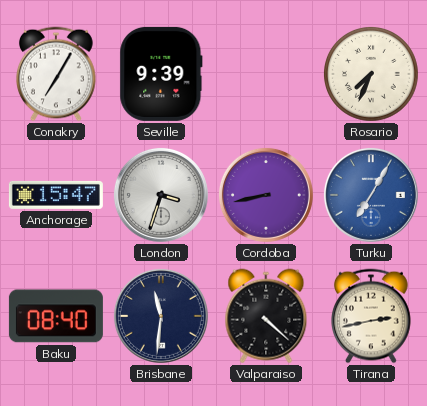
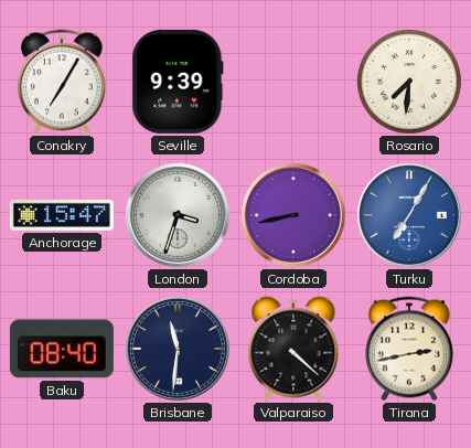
Rosario: 7:34 -> 7:31 (410, 83)
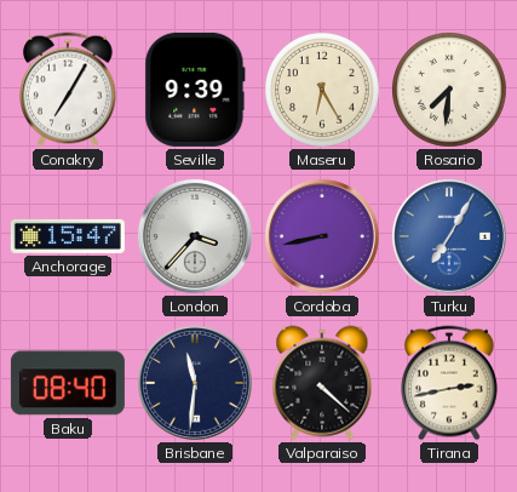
Maseru: none -> 6:25 (323, 91)
London: 3:33 -> 3:37 (195, 236)
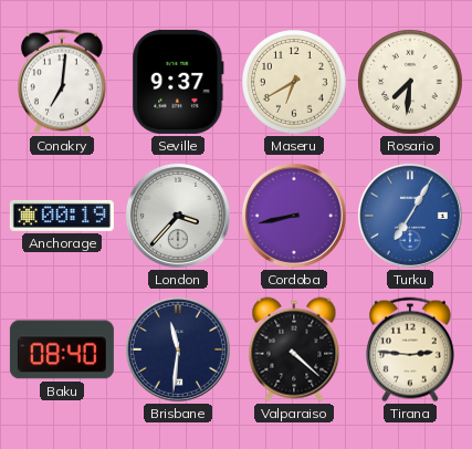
Conakry: 7:05 -> 7:01 (63, 82)
Seville: 9:39 -> 9:37 (178, 82)
Maseru: 6:25 -> 6:40 (295, 83)
Anchorage: 15:47 -> 00:19 (62, 216)
Tirana: 2:43 -> 2:46 (411, 349)
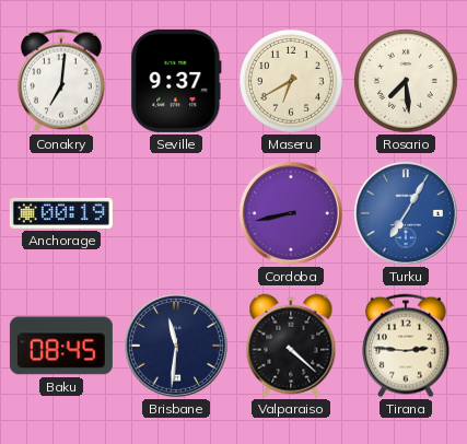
Rosario: 7:31 -> 7:29 (407, 82)
London: 3:37 -> none (178, 216)
Baku: 08:40 -> 08:45 (61, 346)
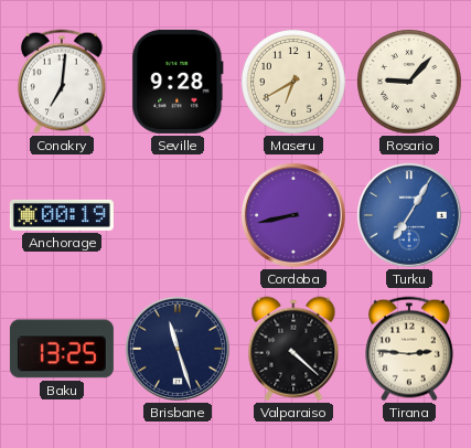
Seville: 9:37 -> 9:28 (178, 82)
Rosario: 7:29 -> 9:07 (410, 83)
Baku: 08:45 -> 13:25 (62, 349)
Brisbane: 11:31 -> 11:27 (178, 349)
